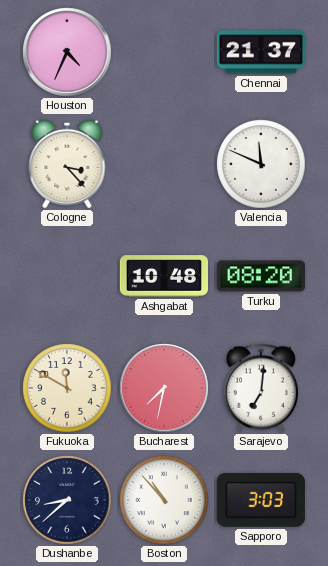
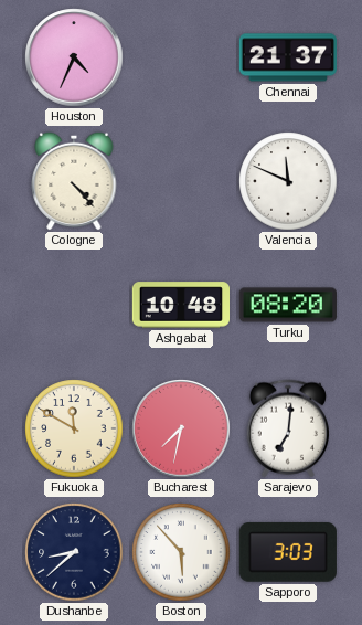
Cologne: 3:23 -> 4:23 (74, 181)
Boston: 10:53 -> 5:53 (181, 552)
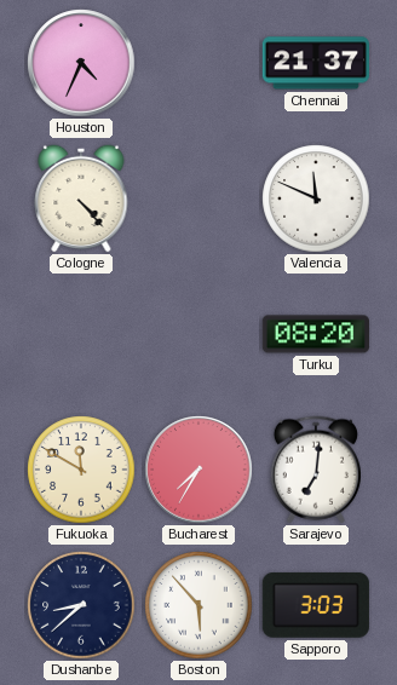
Ashgabat: 10:48 -> none (180, 305)
Bucharest: 7:32 -> 7:35 (198, 470)
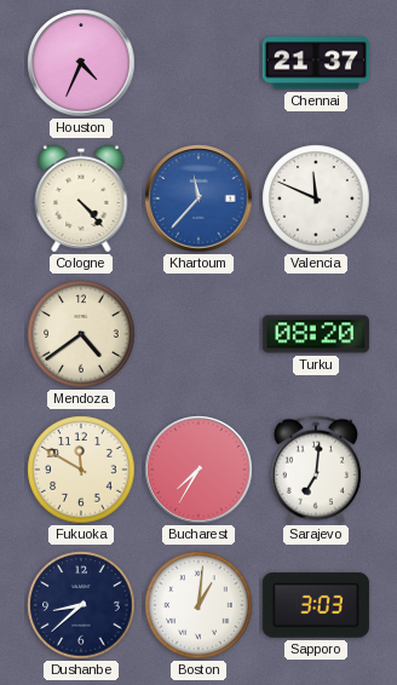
Khartoum: none -> 11:37 (198, 198)
Mendoza: none -> 4:39 (81, 334)
Boston: 5:53 -> 1:01 (198, 605)
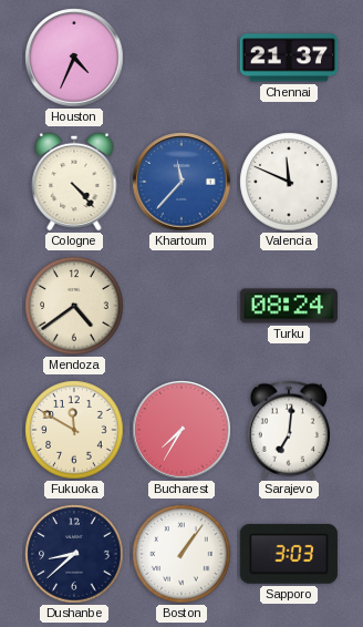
Turku: 08:20 -> 08:24 (288, 306)
Boston: 1:01 -> 1:06 (181, 554)
